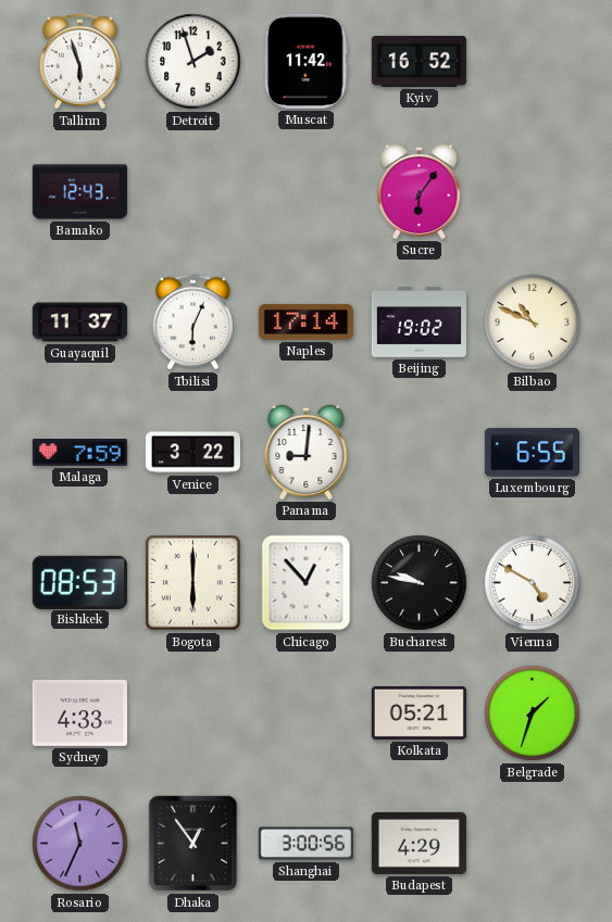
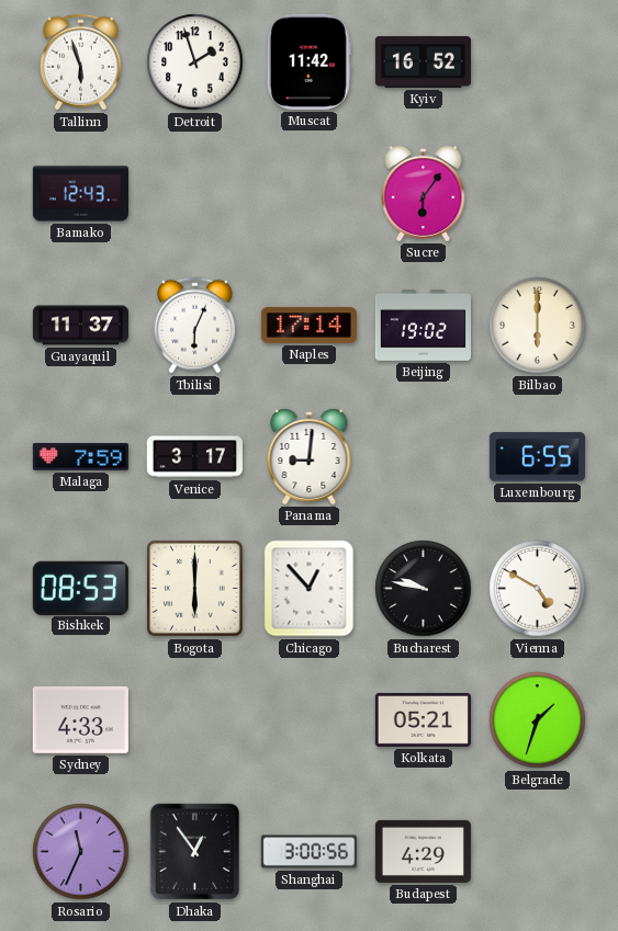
Bilbao: 10:49 -> 6:00 (538, 326)
Venice: 3:22 -> 3:17 (194, 457)
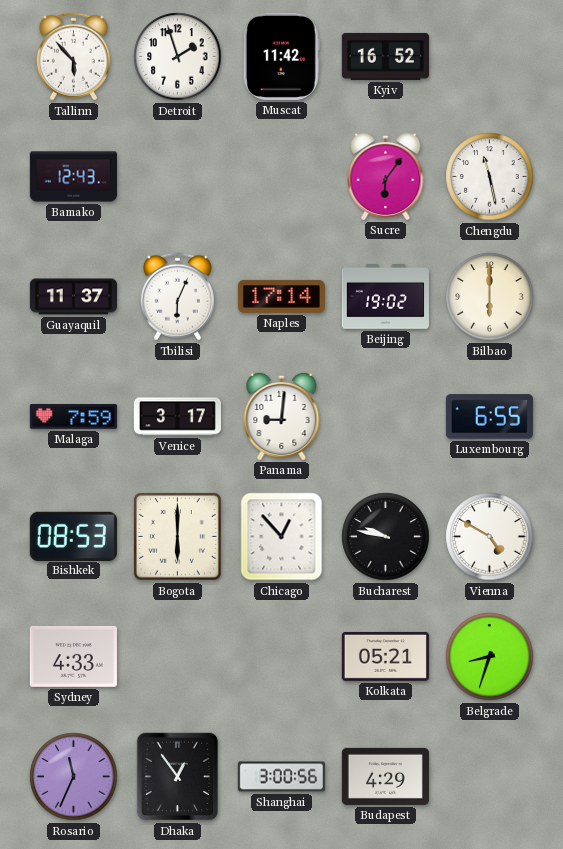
Tallinn: 5:57 -> 5:53 (73, 57)
Chengdu: none -> 11:28 (490, 177)
Belgrade: 1:33 -> 8:33 (490, 657)
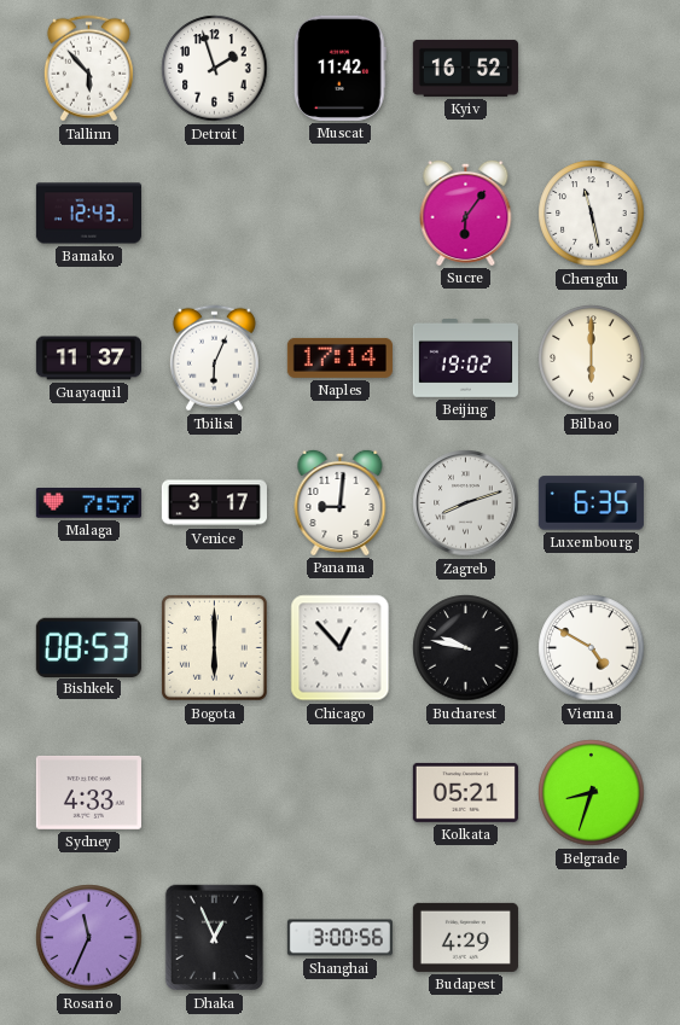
Malaga: 7:59 -> 7:57 (88, 503)
Zagreb: none -> 8:12 (466, 503)
Luxembourg: 6:55 -> 6:35 (591, 503)
Dhaka: 12:54 -> 12:56 (215, 938)
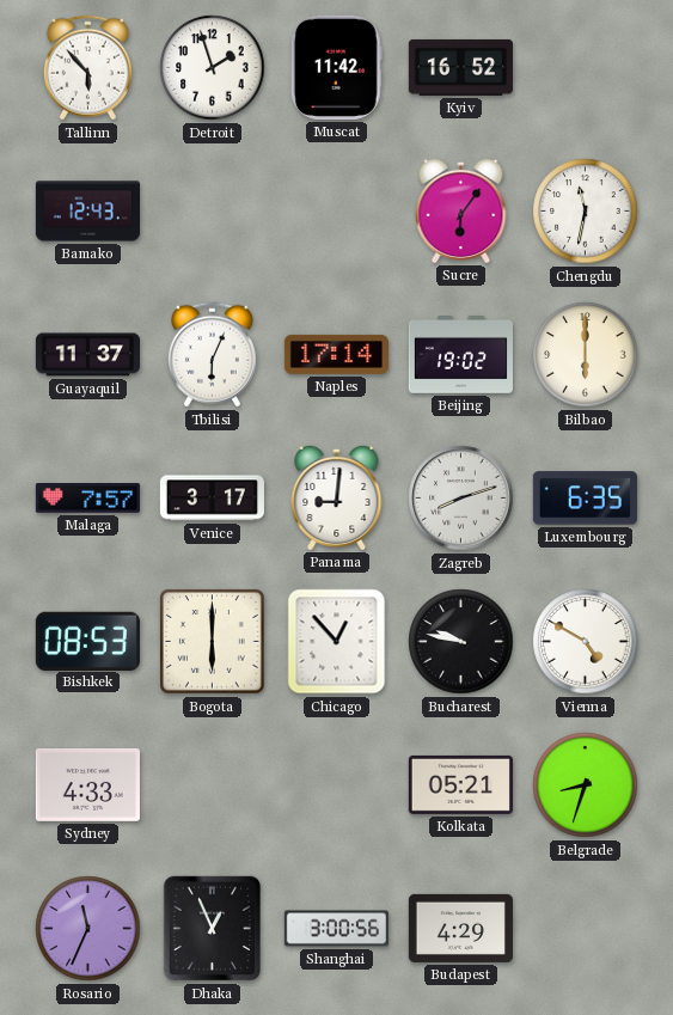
Chengdu: 11:28 -> 11:32 (586, 212)
